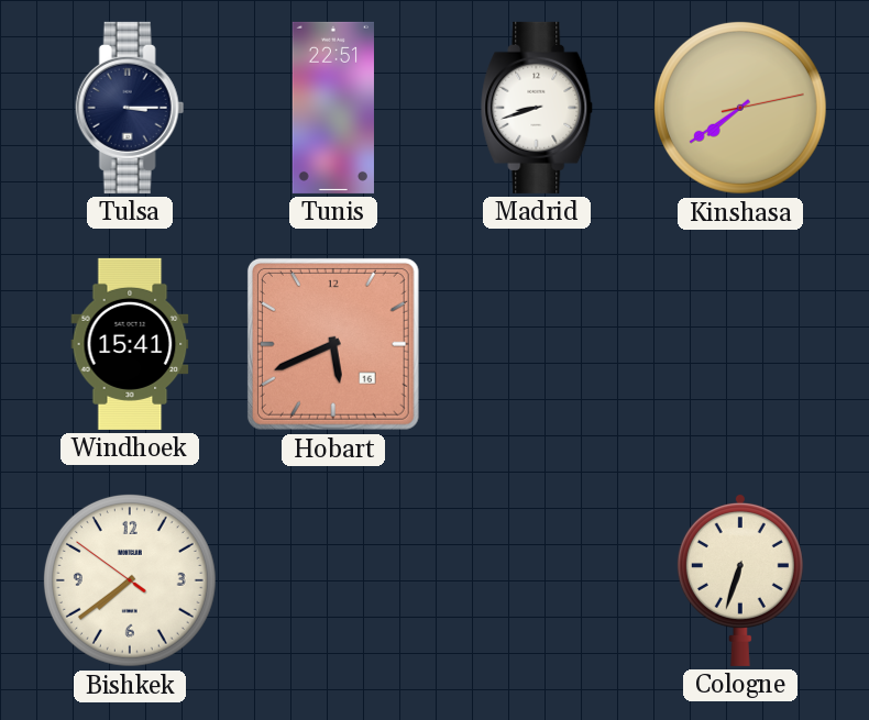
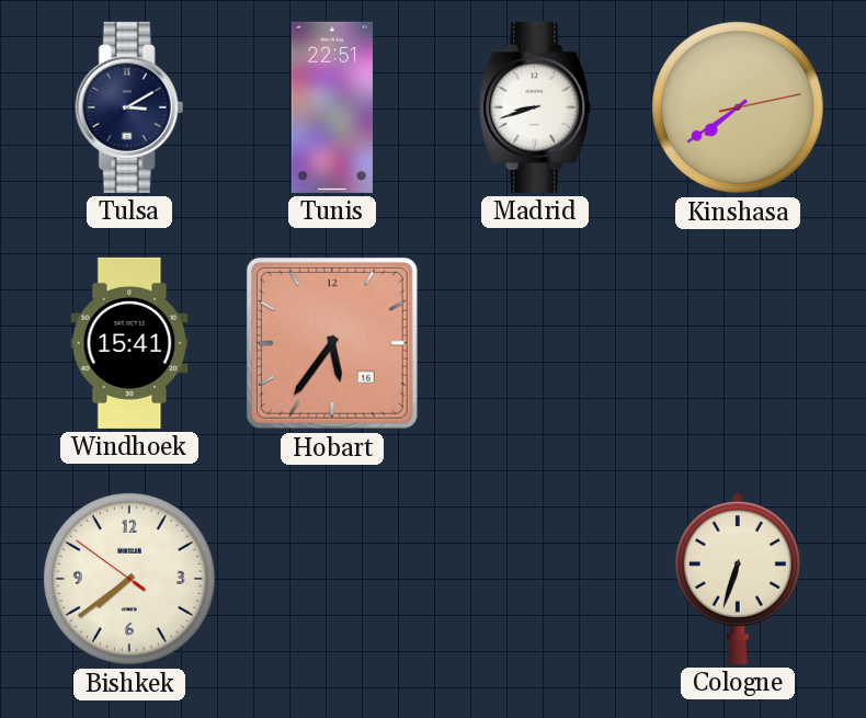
Tulsa: 3:15 -> 3:10 (129, 107)
Hobart: 5:41 -> 5:36 (332, 343)
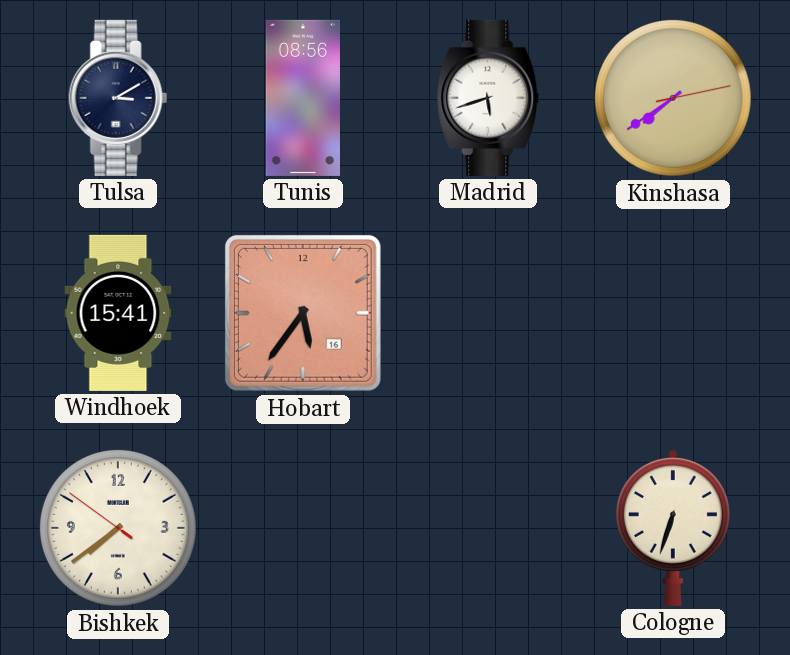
Tunis: 22:51 -> 08:56 (303, 98)
Madrid: 8:42 -> 5:42 (489, 98)
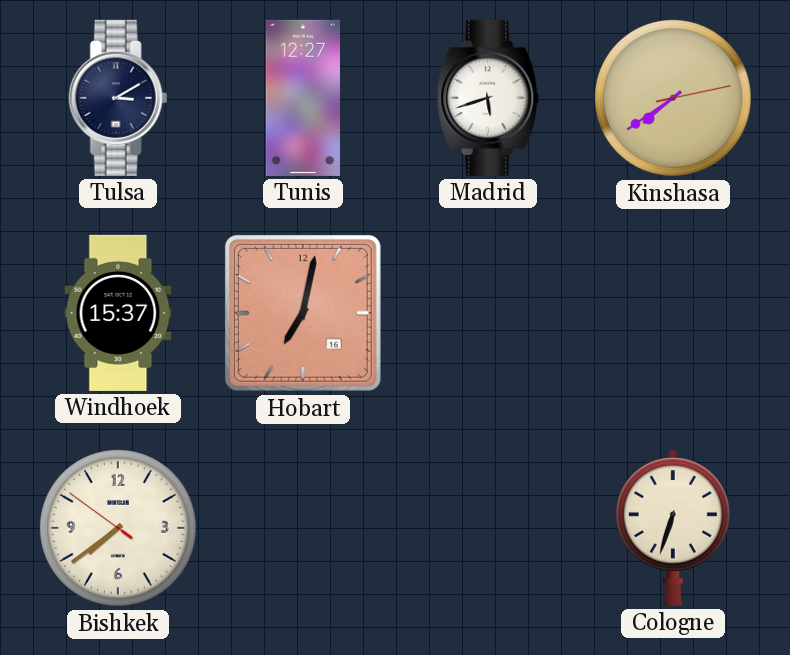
Tunis: 08:56 -> 12:27 (303, 98)
Windhoek: 15:41 -> 15:37 (118, 313)
Hobart: 5:36 -> 7:02 (303, 313)
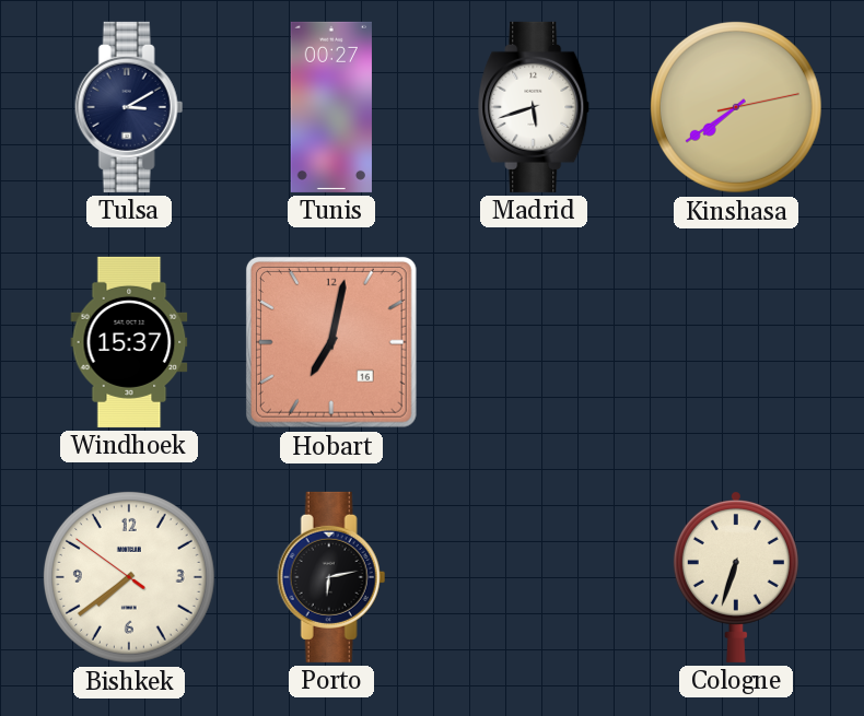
Tunis: 12:27 -> 00:27 (331, 107)
Porto: none -> 6:13 (331, 577)
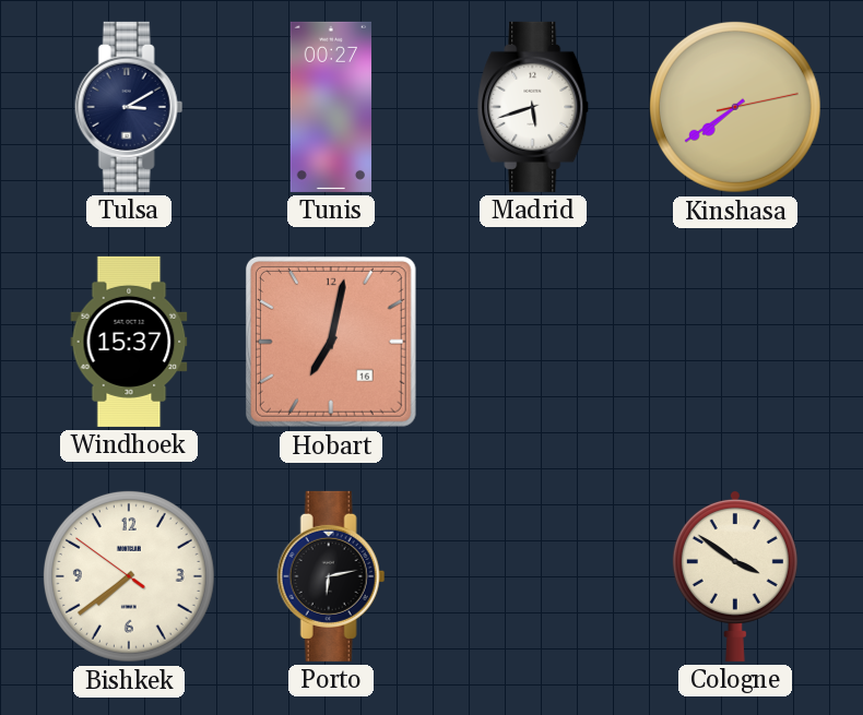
Cologne: 6:33 -> 3:51 (735, 575)
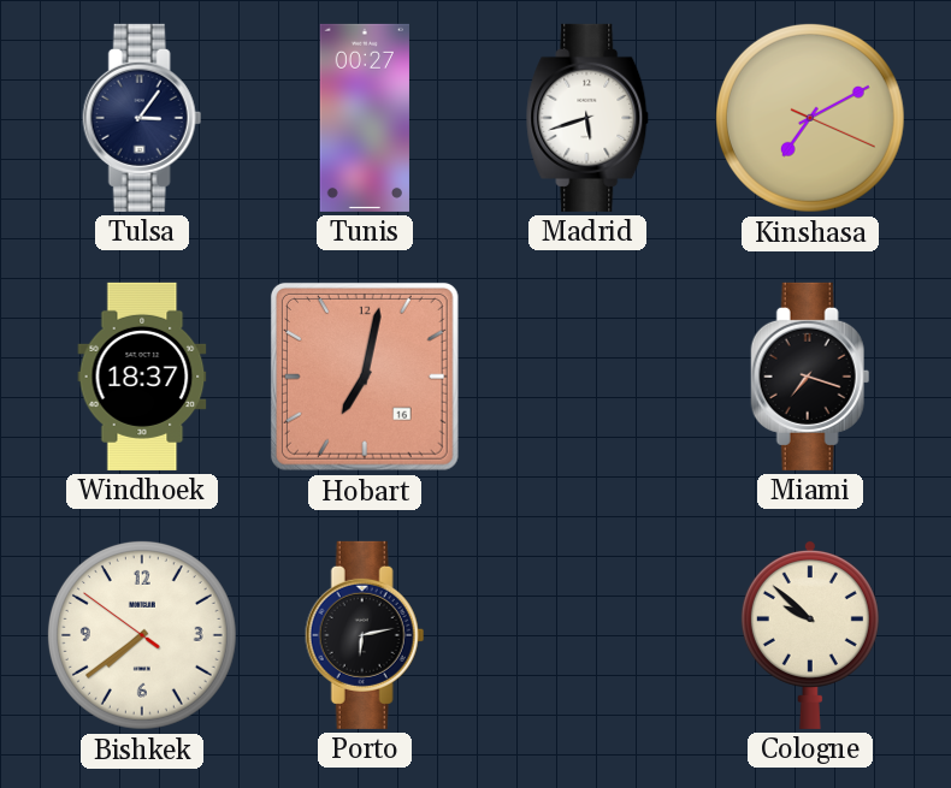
Tulsa: 3:10 -> 3:06 (142, 118)
Kinshasa: 7:39 -> 7:10 (810, 118)
Windhoek: 15:37 -> 18:37 (142, 377)
Miami: none -> 7:18 (810, 377)
Cologne: 3:51 -> 9:52 (810, 634)
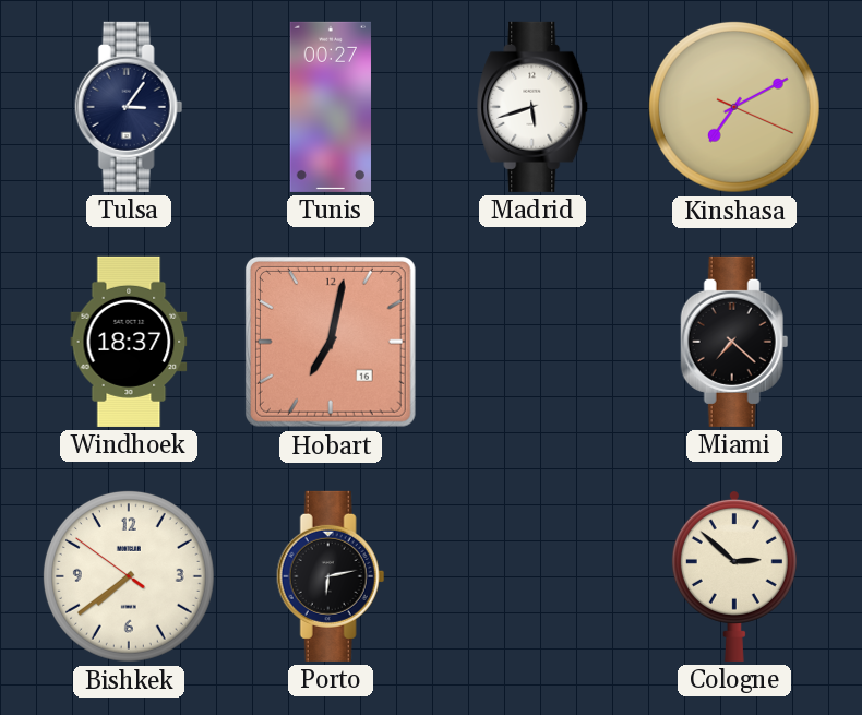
Miami: 7:18 -> 7:22 (734, 342)
Cologne: 9:52 -> 2:52 (734, 575)
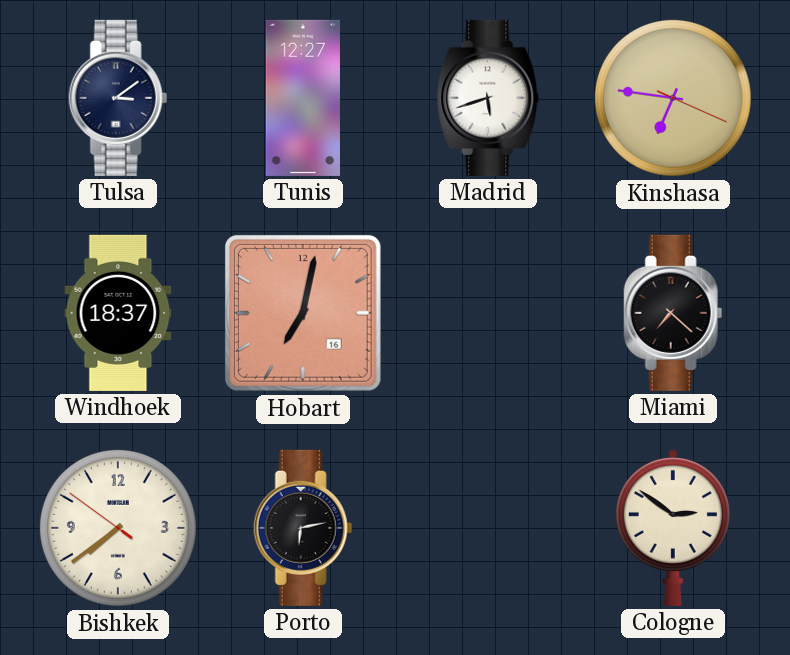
Tulsa: 3:06 -> 3:09 (118, 98)
Tunis: 00:27 -> 12:27 (303, 98)
Kinshasa: 7:10 -> 6:46 (673, 98)
Cologne: 2:52 -> 2:51 (673, 527)
